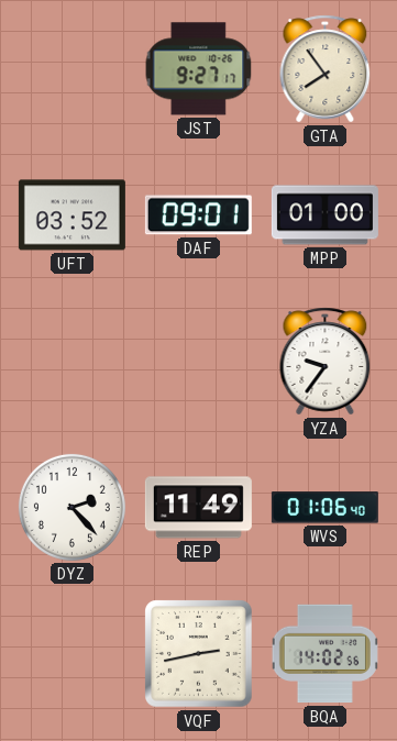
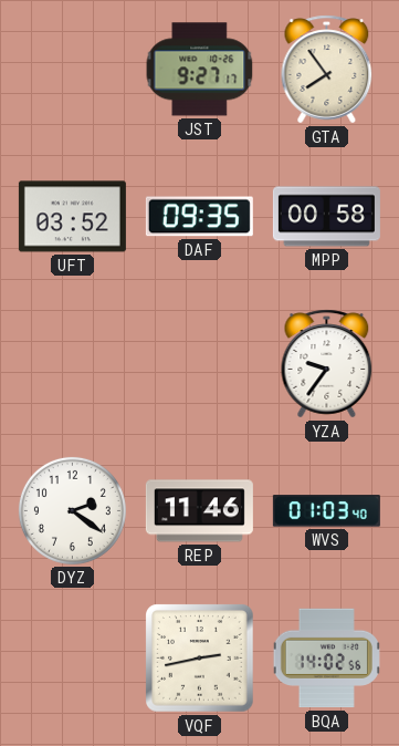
DAF: 09:01 -> 09:35 (199, 217)
MPP: 01:00 -> 00:58 (326, 217)
DYZ: 2:23 -> 2:21 (72, 510)
REP: 11:49 -> 11:46 (199, 511)
WVS: 01:06 -> 01:03 (326, 511)
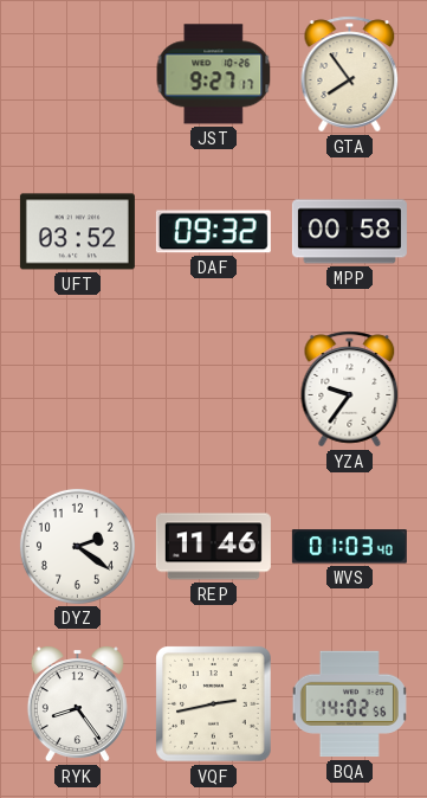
DAF: 09:35 -> 09:32 (213, 232)
RYK: none -> 8:24 (77, 704)
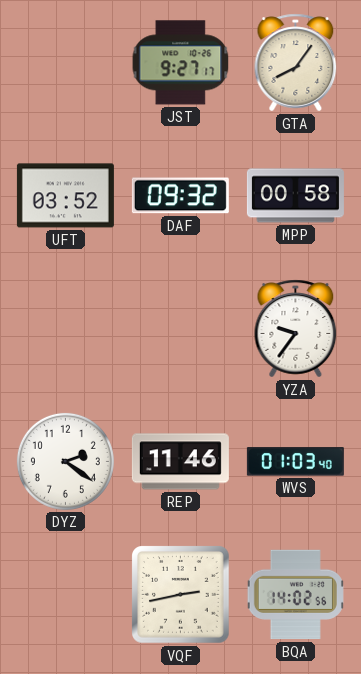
GTA: 7:54 -> 8:06 (296, 63)
RYK: 8:24 -> none (77, 704)
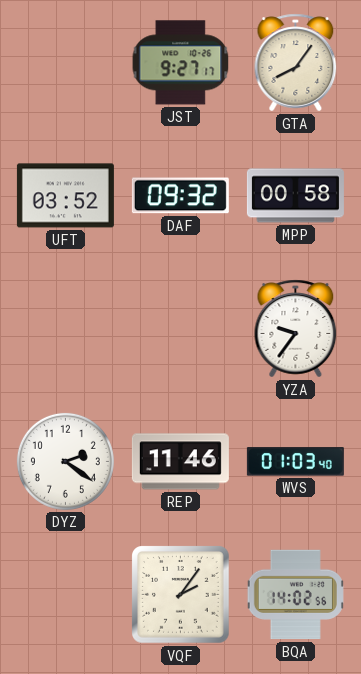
VQF: 2:43 -> 2:06 (181, 595)
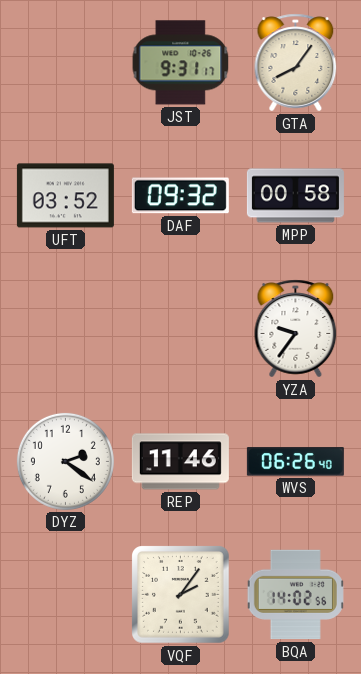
JST: 9:27 -> 9:31 (181, 63)
WVS: 01:03 -> 06:26 (295, 462)
